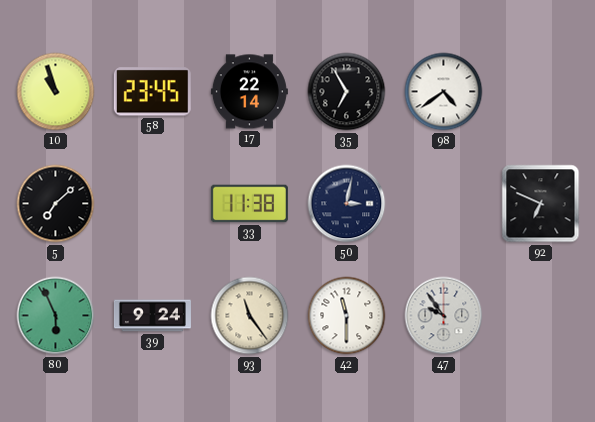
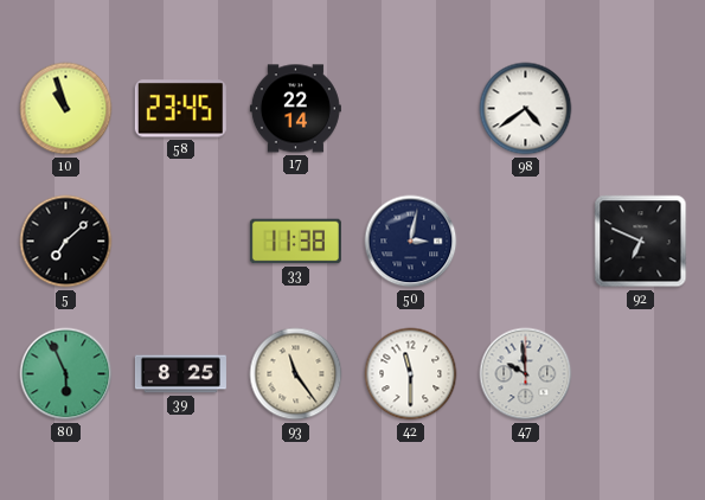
35: 6:55 -> none (347, 92)
39: 9:24 -> 8:25 (180, 374)
47: 9:54 -> 9:59 (526, 374)
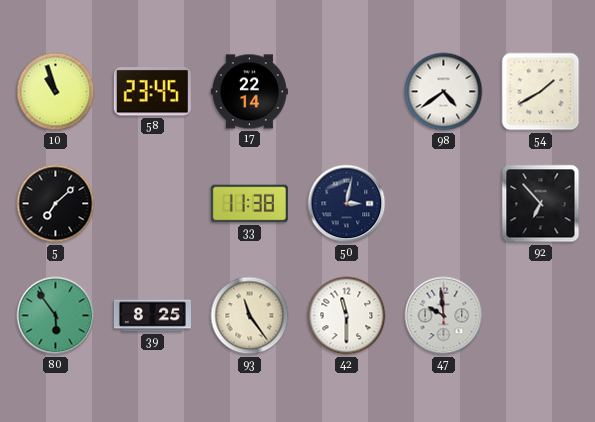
54: none -> 1:40 (541, 92)
92: 6:49 -> 6:53 (541, 204)
80: 5:56 -> 5:54 (56, 316)
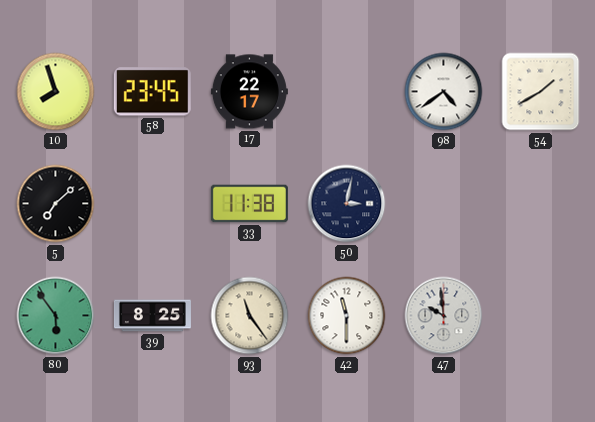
10: 10:57 -> 7:57 (56, 92)
17: 22:14 -> 22:17 (249, 92)
92: 6:53 -> none (541, 204)
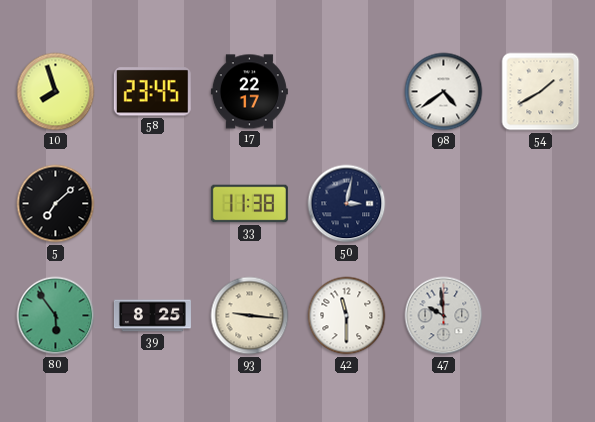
93: 11:24 -> 9:16 (250, 316)
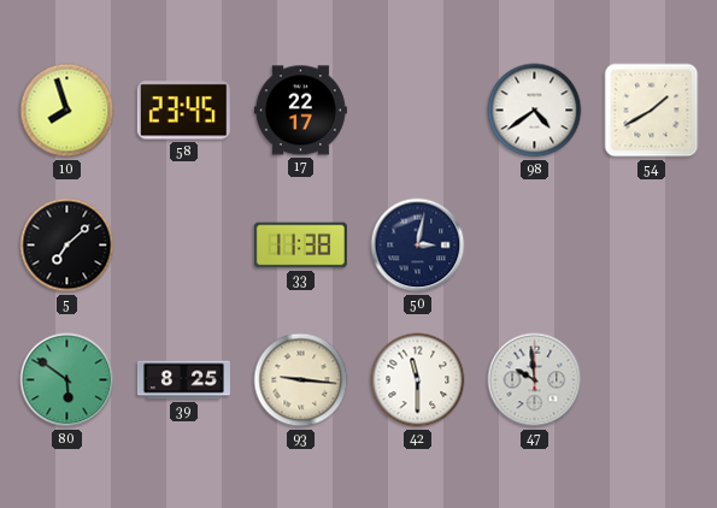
80: 5:54 -> 5:51 (67, 380)
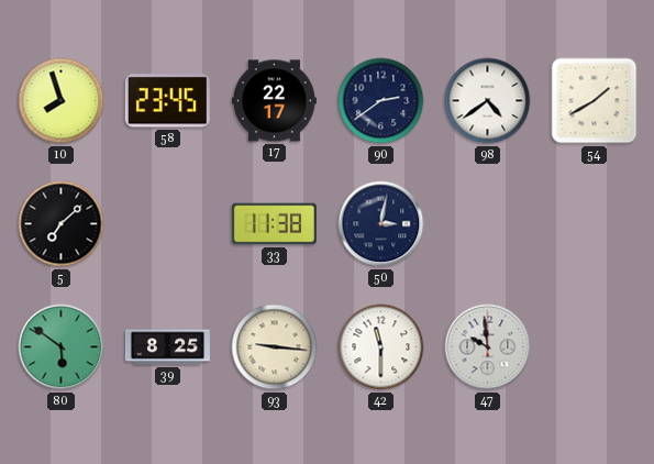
90: none -> 2:39 (381, 101)
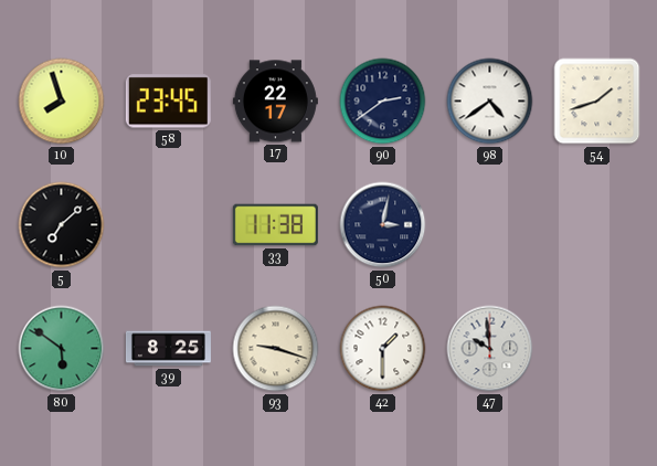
54: 1:40 -> 1:42 (597, 102)
93: 9:16 -> 9:18 (276, 349)
42: 11:30 -> 1:30 (383, 349)
